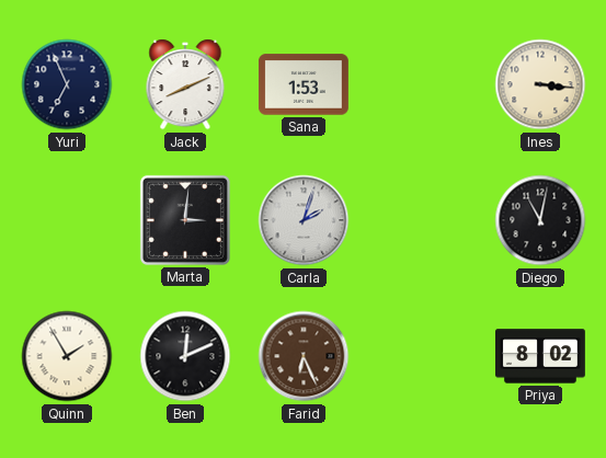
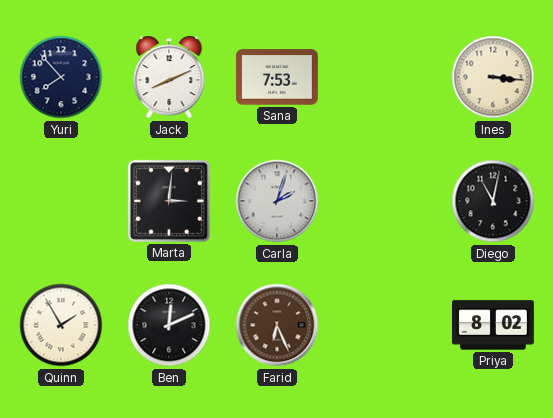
Yuri: 6:56 -> 7:53 (61, 77)
Sana: 1:53 -> 7:53 (277, 77)
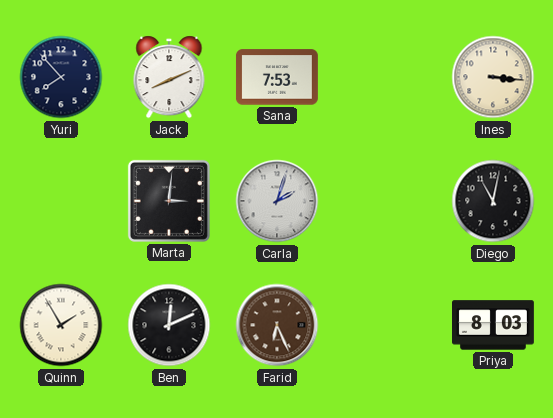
Priya: 8:02 -> 8:03 (494, 325)
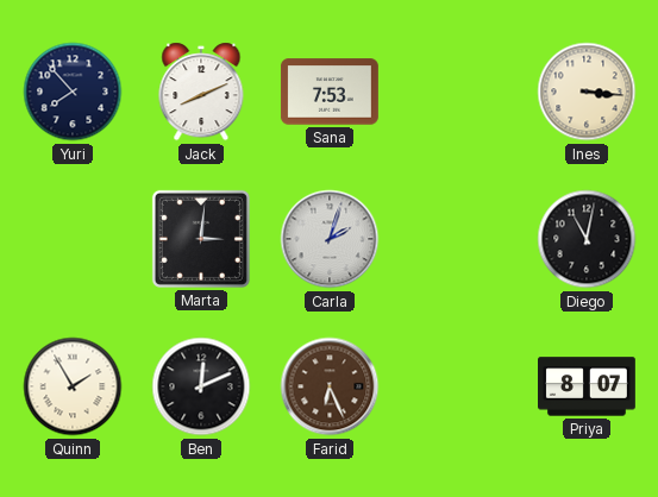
Priya: 8:03 -> 8:07 (588, 386)
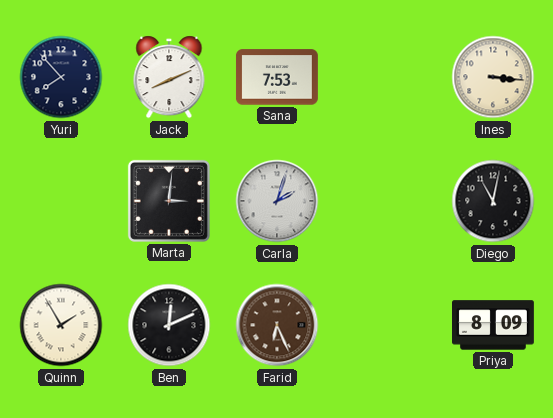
Priya: 8:07 -> 8:09 (494, 325)
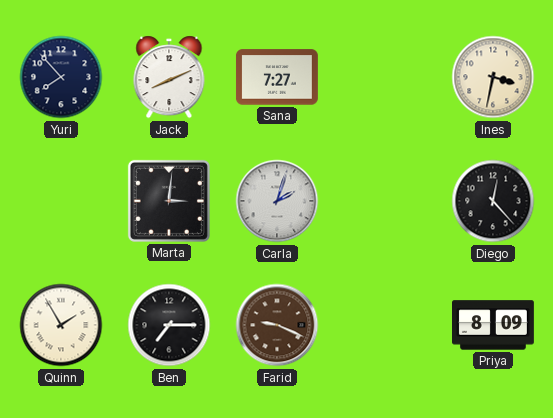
Sana: 7:53 -> 7:27 (277, 77)
Ines: 3:16 -> 3:32 (493, 77)
Diego: 11:02 -> 12:23 (493, 201)
Ben: 12:11 -> 7:15 (169, 325)
Farid: 6:26 -> 9:19 (277, 325)
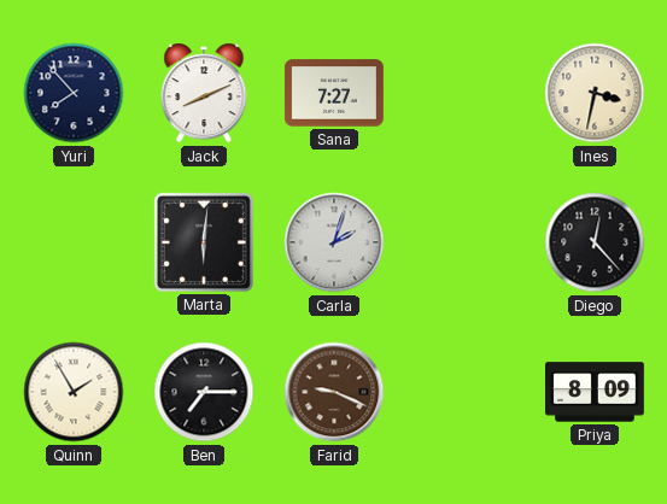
Marta: 3:01 -> 6:01 (204, 242)
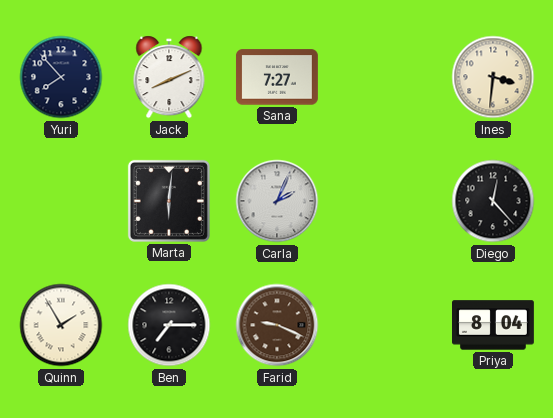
Ines: 3:32 -> 3:31 (493, 77)
Carla: 2:03 -> 2:04 (277, 201)
Priya: 8:09 -> 8:04 (494, 325)
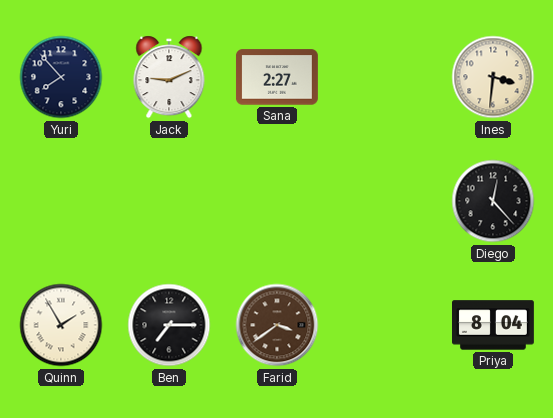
Jack: 8:11 -> 9:11 (169, 77)
Sana: 7:27 -> 2:27 (277, 77)
Marta: 6:01 -> none (169, 201)
Carla: 2:04 -> none (277, 201)
Farid: 9:19 -> 3:39 (277, 325)
